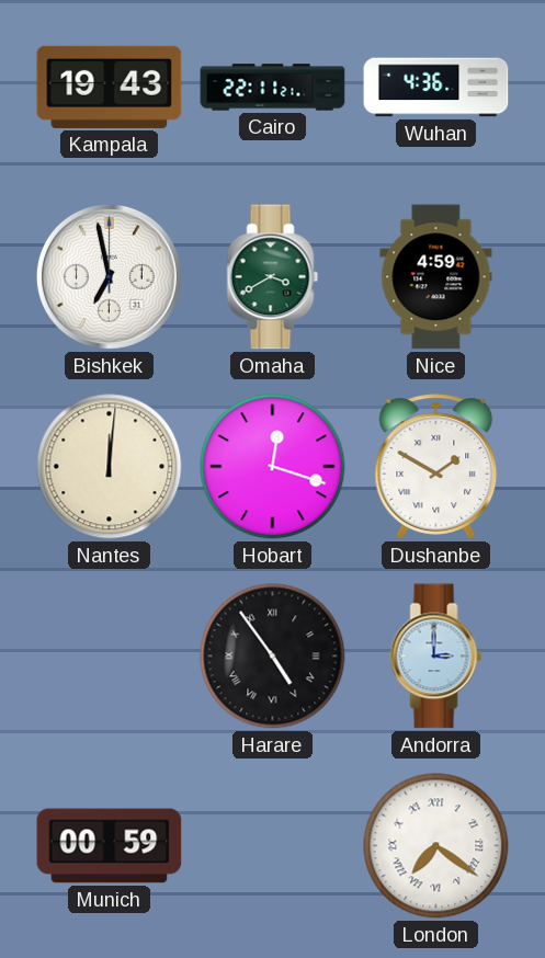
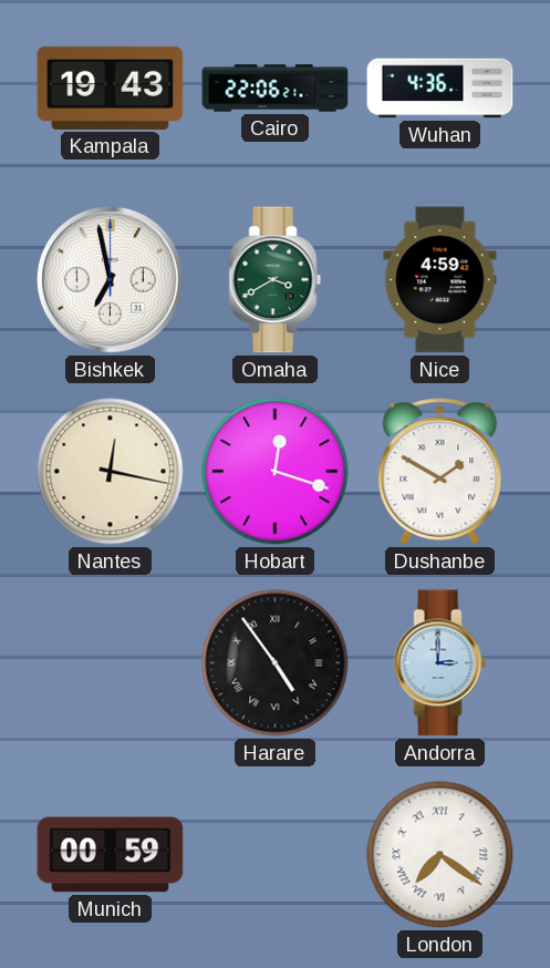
Cairo: 22:11 -> 22:06 (276, 89)
Nantes: 12:01 -> 12:17 (111, 472)
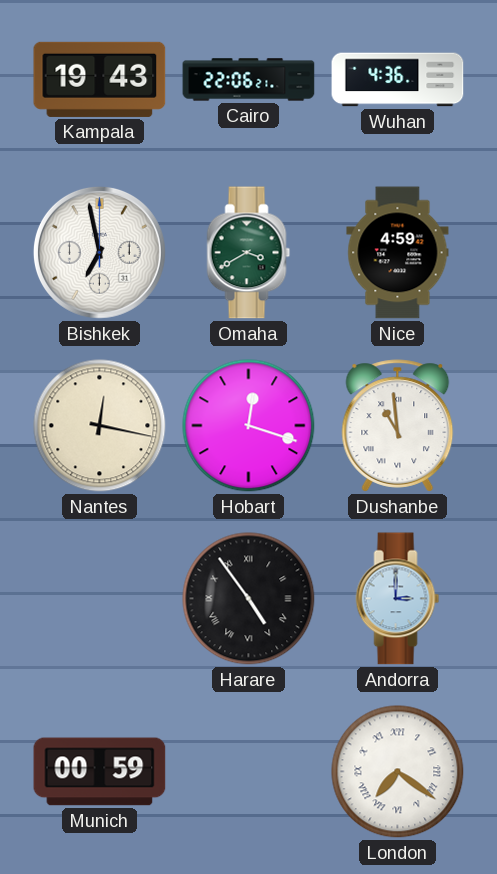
Dushanbe: 1:50 -> 10:59 (398, 426)
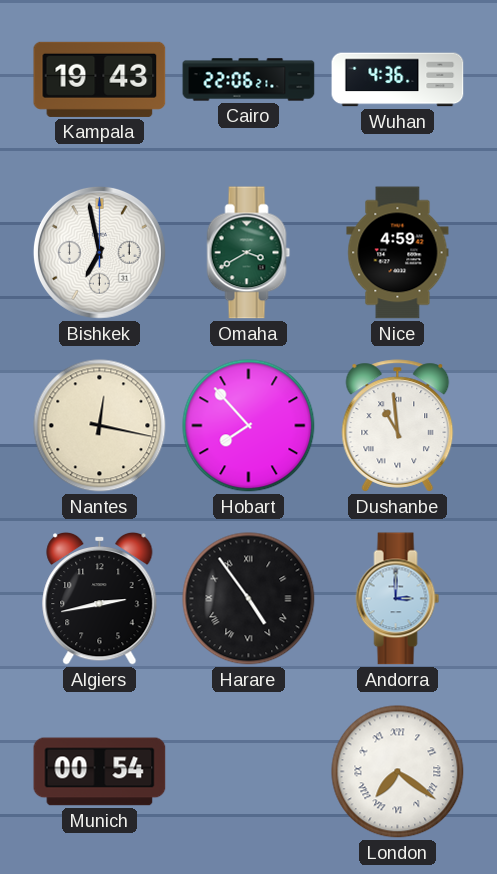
Hobart: 12:18 -> 7:53 (249, 426)
Algiers: none -> 2:43 (100, 598)
Munich: 00:59 -> 00:54 (100, 772)
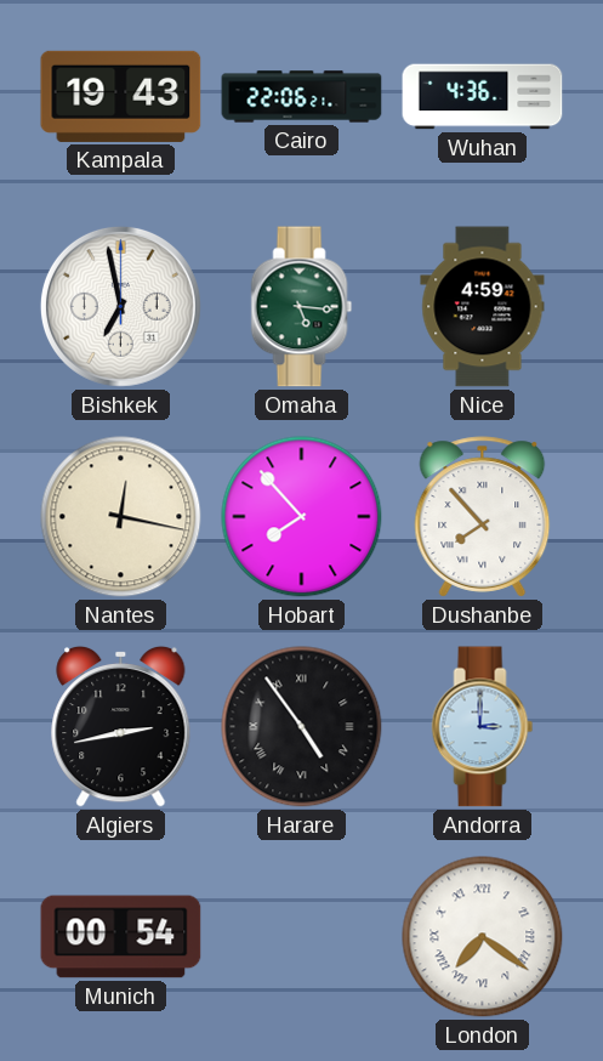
Omaha: 3:40 -> 5:16 (302, 307)
Dushanbe: 10:59 -> 7:53 (483, 517)
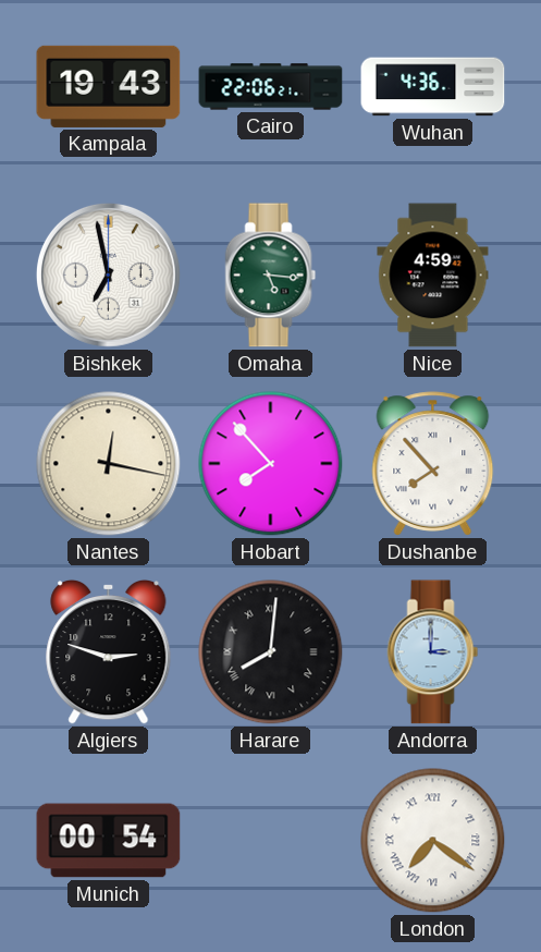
Algiers: 2:43 -> 2:48 (109, 651)
Harare: 4:54 -> 8:01 (271, 652)
